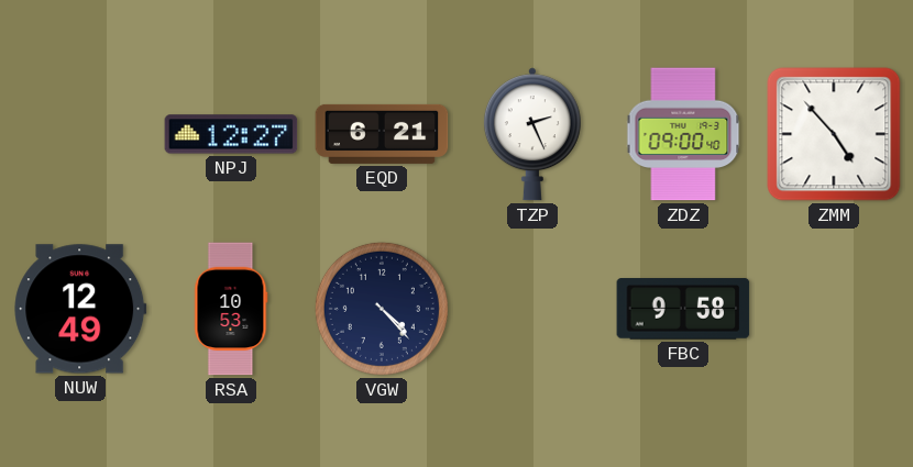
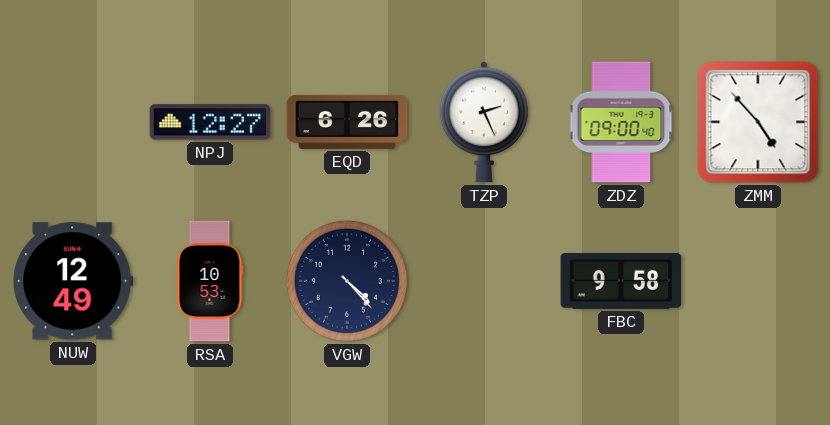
EQD: 6:21 -> 6:26 (347, 122)
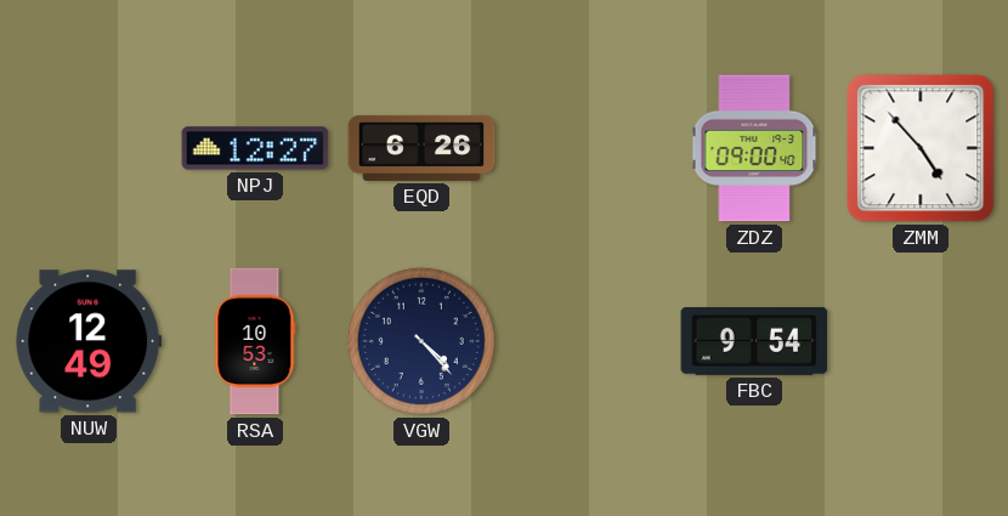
TZP: 2:26 -> none (484, 122)
FBC: 9:58 -> 9:54 (754, 341)
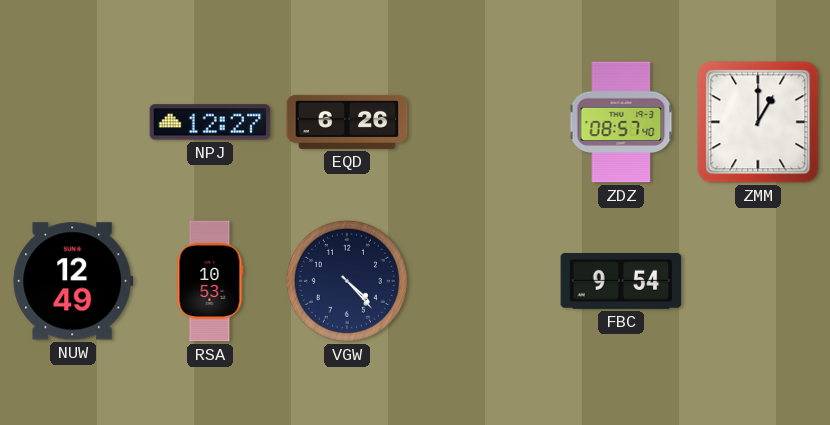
ZDZ: 09:00 -> 08:57 (621, 122)
ZMM: 4:53 -> 1:00 (758, 122)
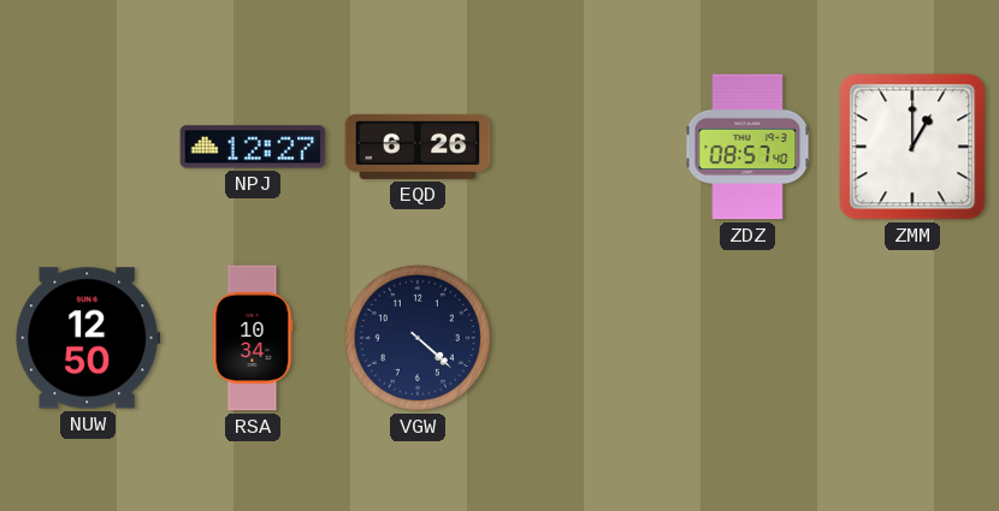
NUW: 12:49 -> 12:50 (88, 338)
RSA: 10:53 -> 10:34 (253, 338)
VGW: 4:23 -> 4:22 (418, 338)
FBC: 9:54 -> none (621, 281)
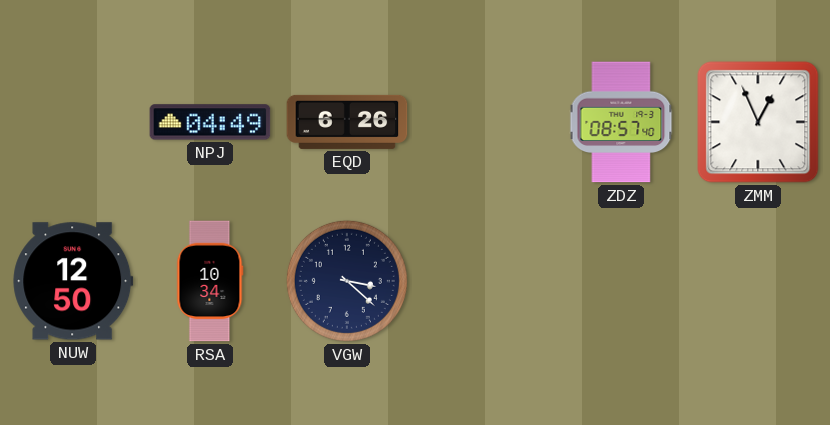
NPJ: 12:27 -> 04:49 (210, 122)
ZMM: 1:00 -> 12:56 (758, 122)
VGW: 4:22 -> 3:22 (347, 281)
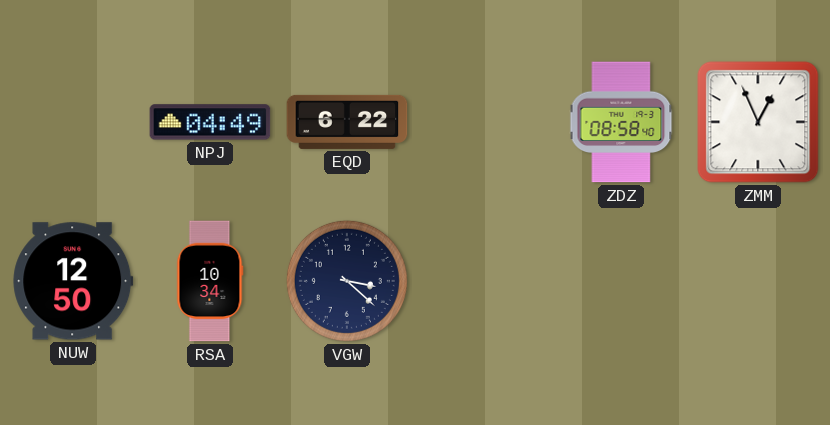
EQD: 6:26 -> 6:22 (347, 122)
ZDZ: 08:57 -> 08:58 (621, 122)
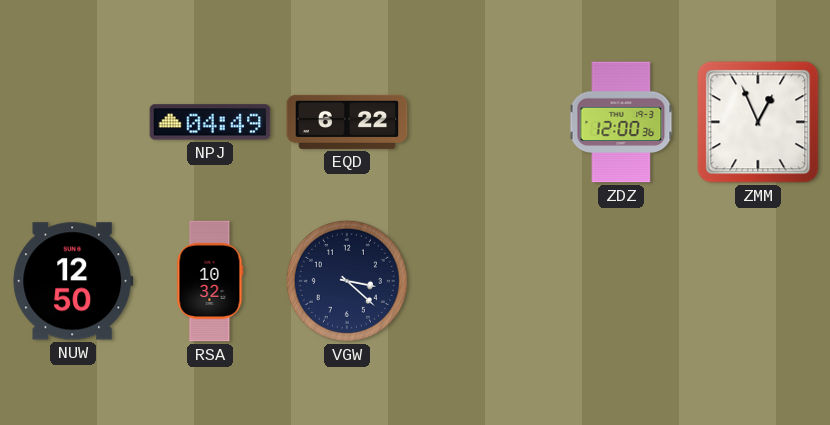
ZDZ: 08:58 -> 12:00 (621, 122)
RSA: 10:34 -> 10:32 (210, 281)
